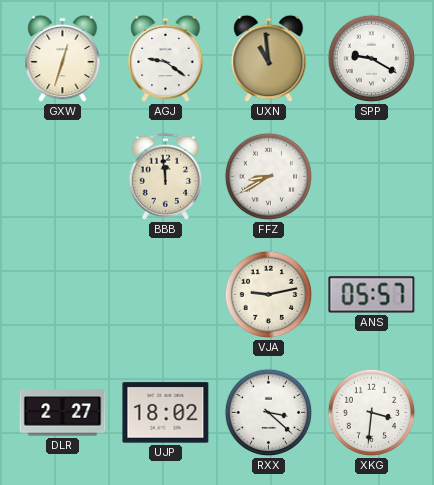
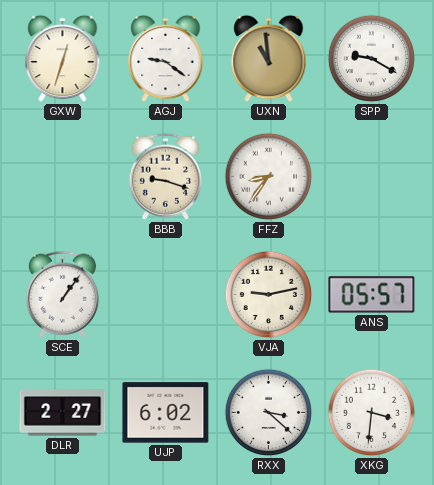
BBB: 11:59 -> 9:18 (166, 176)
FFZ: 8:40 -> 8:36 (269, 177)
SCE: none -> 1:06 (63, 294)
UJP: 18:02 -> 6:02 (166, 413)
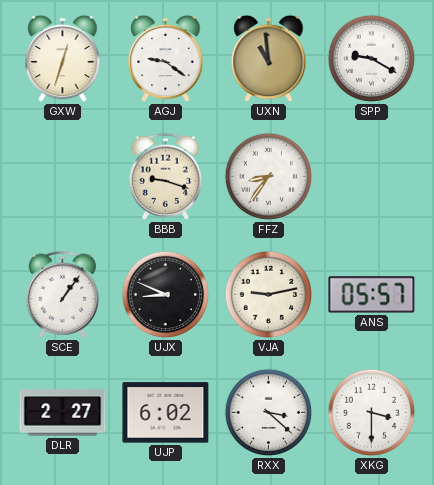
UJX: none -> 8:49 (166, 295)
XKG: 3:31 -> 3:30 (372, 413)
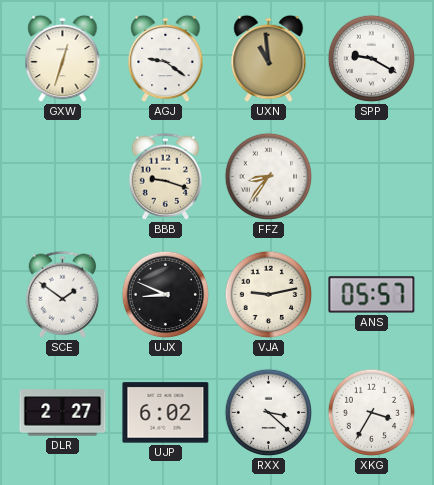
SCE: 1:06 -> 1:51 (63, 294)
XKG: 3:30 -> 3:35 (372, 413)
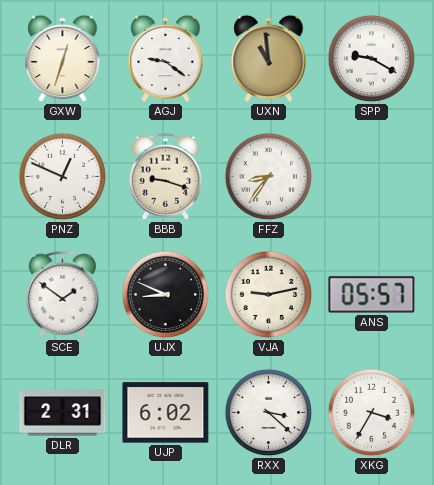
PNZ: none -> 12:49 (63, 177)
DLR: 2:27 -> 2:31 (63, 413)
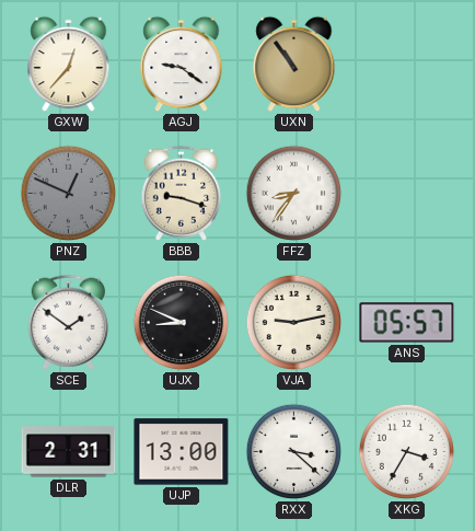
GXW: 12:33 -> 12:37 (69, 65)
UXN: 10:59 -> 10:54 (294, 65)
SPP: 9:20 -> none (372, 59)
PNZ dial: white -> grey (69, 194)
UJP: 6:02 -> 13:00 (182, 452)
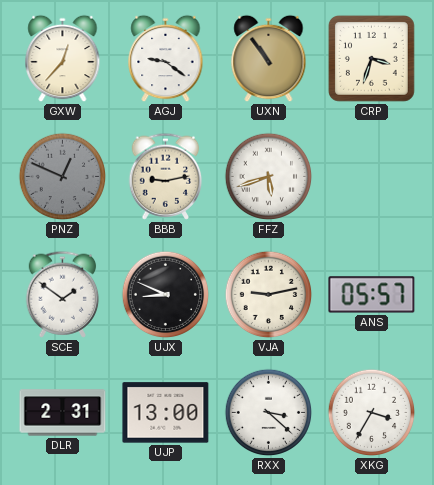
CRP: none -> 3:33 (372, 59)
BBB: 9:18 -> 9:13 (166, 176)
FFZ: 8:36 -> 5:42 (269, 177)
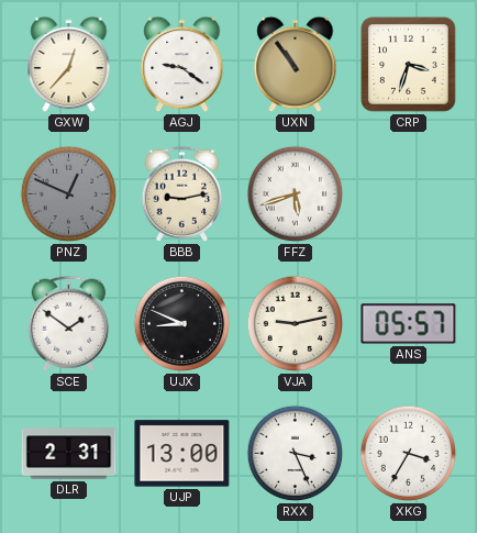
RXX: 3:22 -> 3:26 (296, 454)
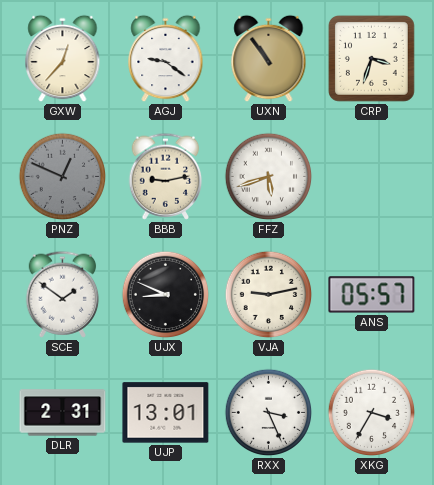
UJP: 13:00 -> 13:01 (166, 413)
